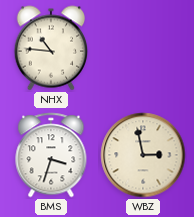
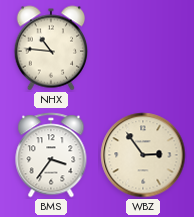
BMS: 3:33 -> 3:36 (51, 155)
WBZ: 2:58 -> 2:54 (143, 155)
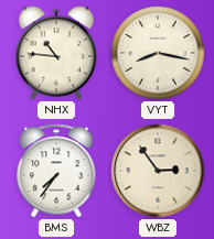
VYT: none -> 8:17 (158, 53)
BMS: 3:36 -> 7:36 (56, 171)
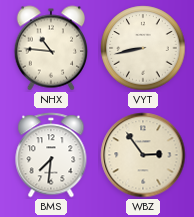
VYT: 8:17 -> 8:43 (143, 48)
BMS: 7:36 -> 7:31 (51, 155)
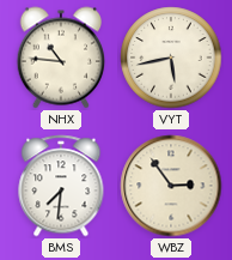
VYT: 8:43 -> 5:43 (171, 58)
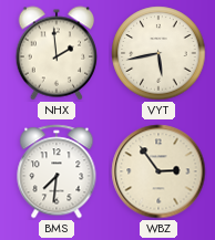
NHX: 10:46 -> 1:59 (57, 53)
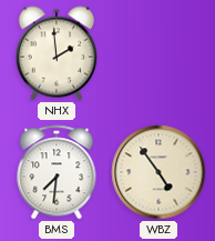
VYT: 5:43 -> none (158, 53)
WBZ: 2:54 -> 4:54 (158, 172)
